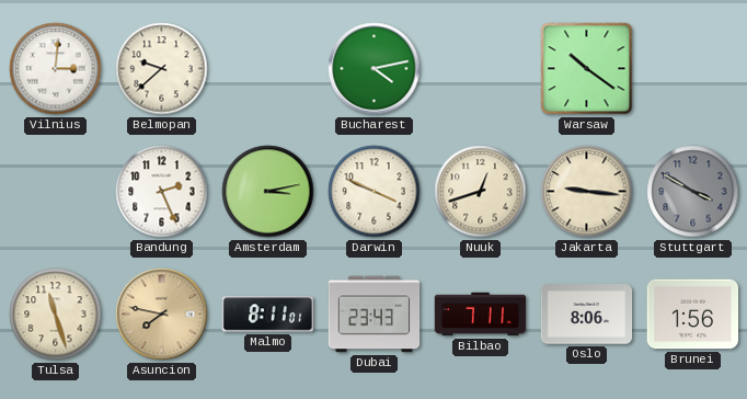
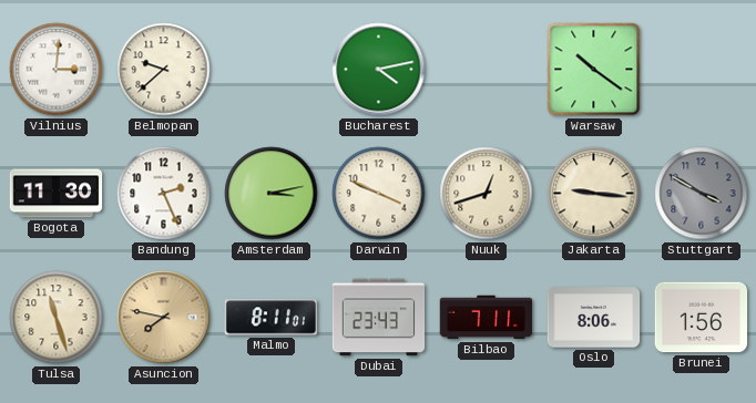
Bogota: none -> 11:30 (57, 194)
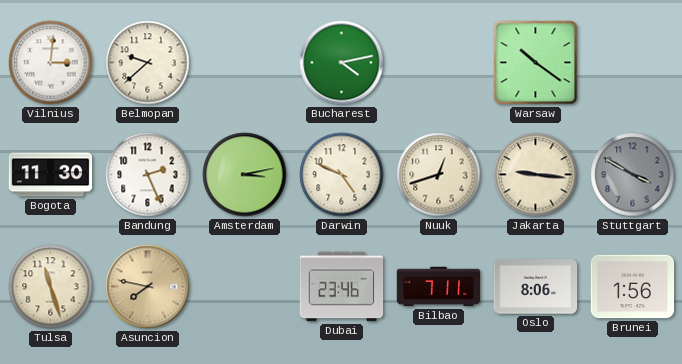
Darwin: 3:49 -> 4:49 (342, 175)
Malmo: 8:11 -> none (270, 318)
Dubai: 23:43 -> 23:46 (342, 287)
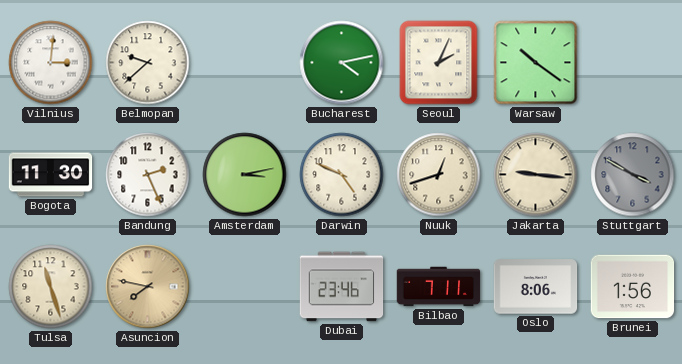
Seoul: none -> 2:04 (439, 63)
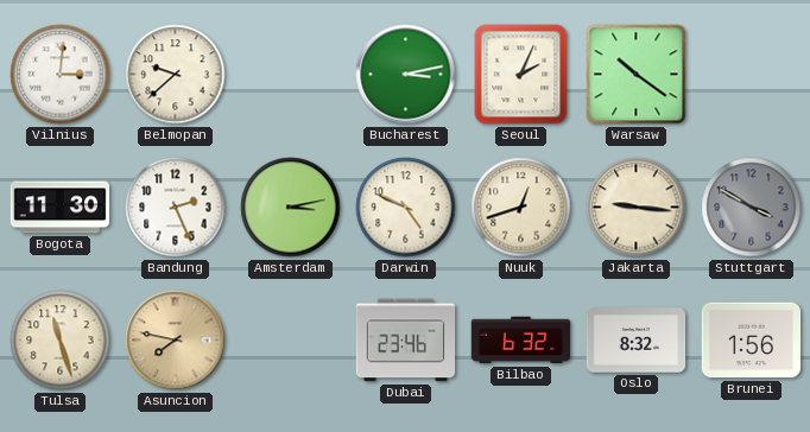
Bucharest: 4:13 -> 3:13 (406, 75)
Bilbao: 7:11 -> 6:32 (521, 341)
Oslo: 8:06 -> 8:32 (637, 341)
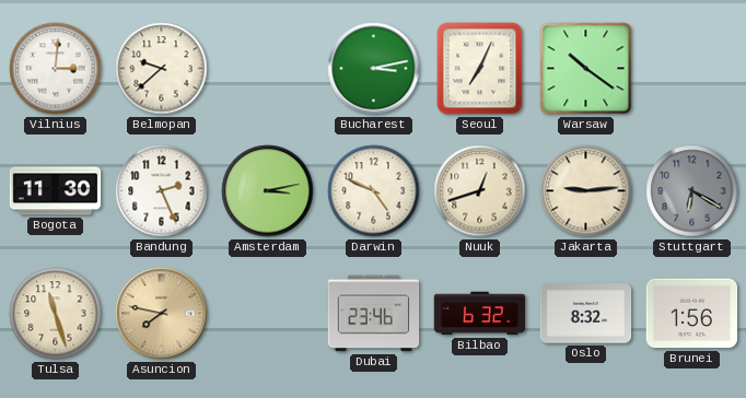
Seoul: 2:04 -> 7:04 (480, 69)
Jakarta: 9:16 -> 9:14 (586, 191)
Stuttgart: 3:50 -> 6:20 (692, 191)
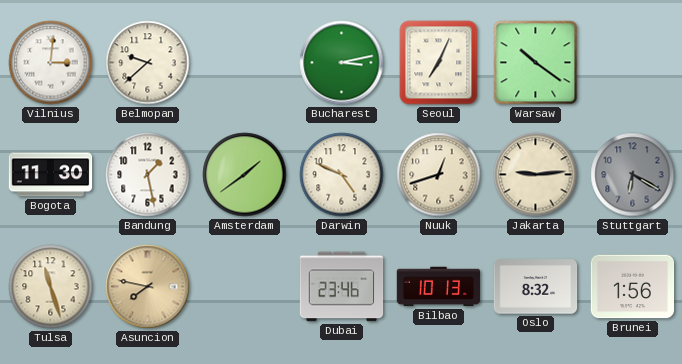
Bandung: 2:26 -> 1:28 (148, 175)
Amsterdam: 3:13 -> 1:39 (245, 175)
Bilbao: 6:32 -> 10:13 (439, 287)
